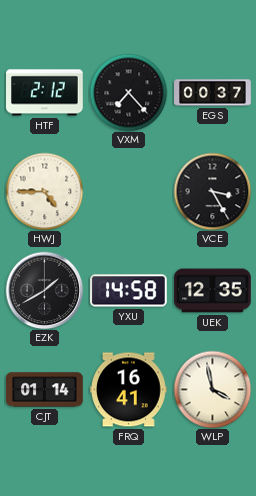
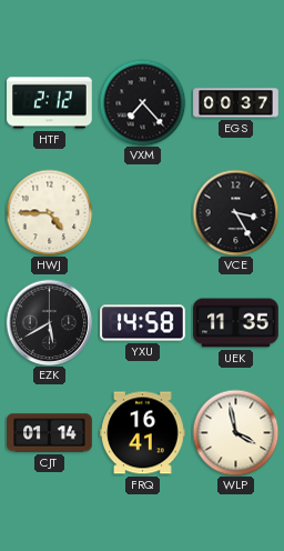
EZK: 1:40 -> 5:40 (49, 322)
UEK: 12:35 -> 11:35 (236, 323)
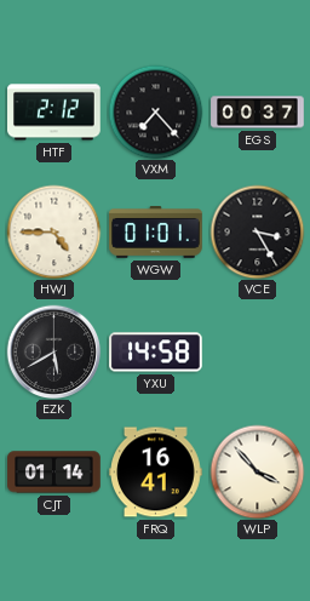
WGW: none -> 01:01 (156, 233)
UEK: 11:35 -> none (236, 323)
WLP: 3:58 -> 3:53 (257, 471)
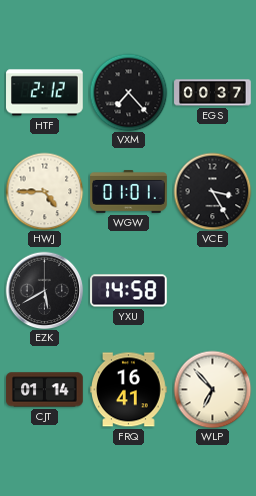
WLP: 3:53 -> 6:53 (212, 389)
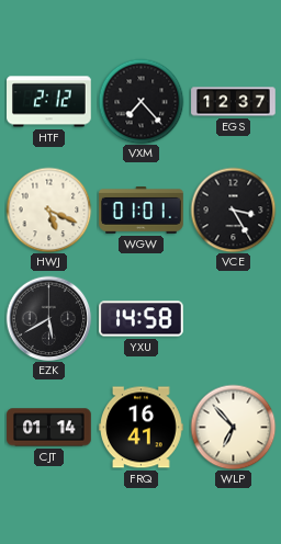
EGS: 00:37 -> 12:37 (234, 102)
HWJ: 4:45 -> 5:19 (48, 209)
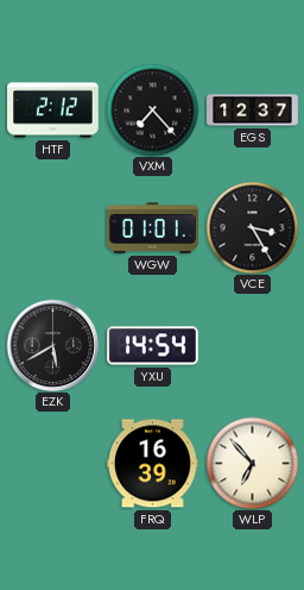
HWJ: 5:19 -> none (48, 209)
YXU: 14:58 -> 14:54 (153, 346)
CJT: 01:14 -> none (49, 428)
FRQ: 16:41 -> 16:39 (153, 464)
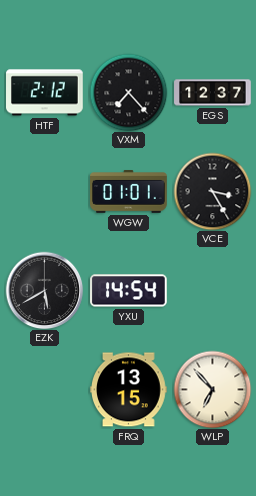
FRQ: 16:39 -> 13:15 (129, 390)
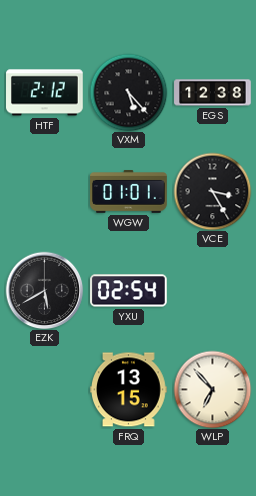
VXM: 7:23 -> 5:23 (128, 92)
EGS: 12:37 -> 12:38 (213, 93)
YXU: 14:54 -> 02:54 (129, 291)
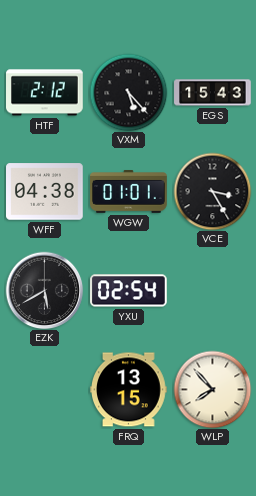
EGS: 12:38 -> 15:43 (213, 93)
WFF: none -> 04:38 (45, 192)
WLP: 6:53 -> 7:53 (212, 389)
